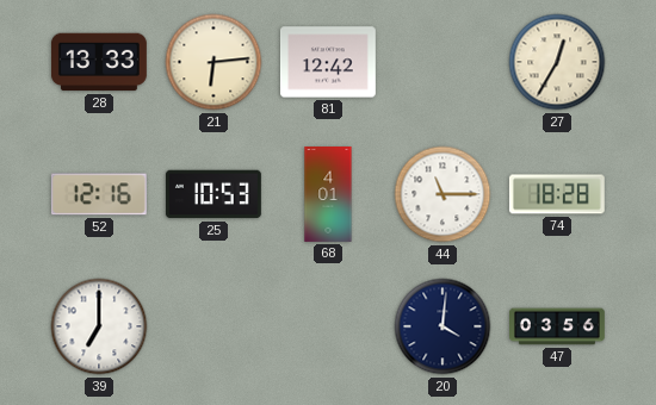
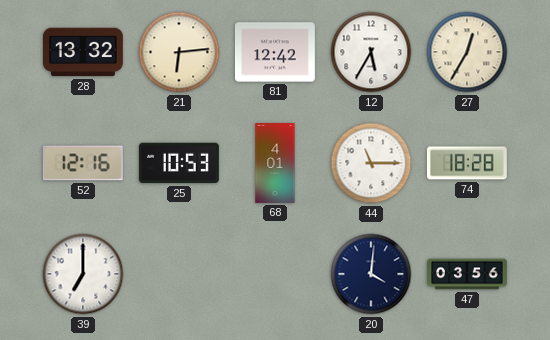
28: 13:33 -> 13:32 (83, 52)
12: none -> 5:35 (371, 52)
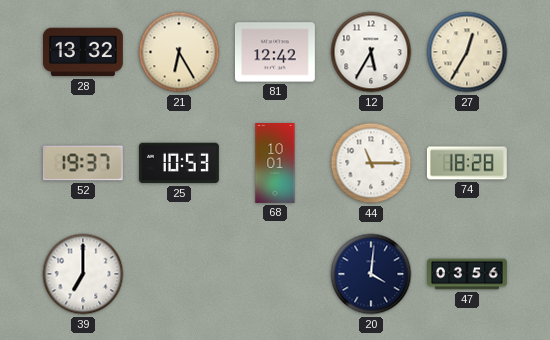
21: 6:14 -> 6:25 (179, 52)
52: 12:16 -> 19:37 (83, 163)
68: 4:01 -> 10:01 (275, 164)
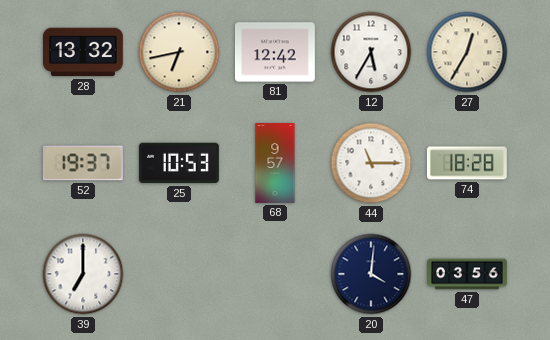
21: 6:25 -> 6:43 (179, 52)
68: 10:01 -> 9:57 (275, 164)
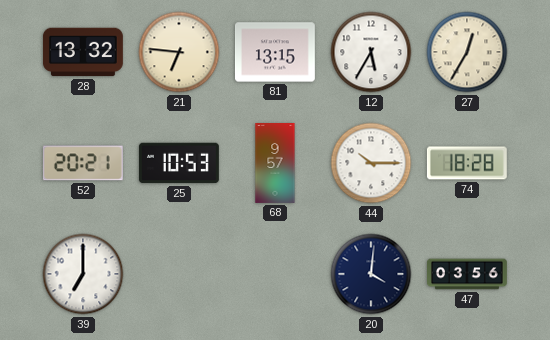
21: 6:43 -> 6:46 (179, 52)
81: 12:42 -> 13:15 (275, 52)
52: 19:37 -> 20:21 (83, 163)
44: 11:15 -> 10:15 (371, 163)
